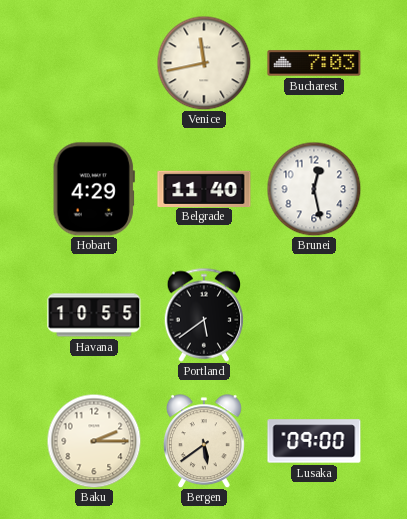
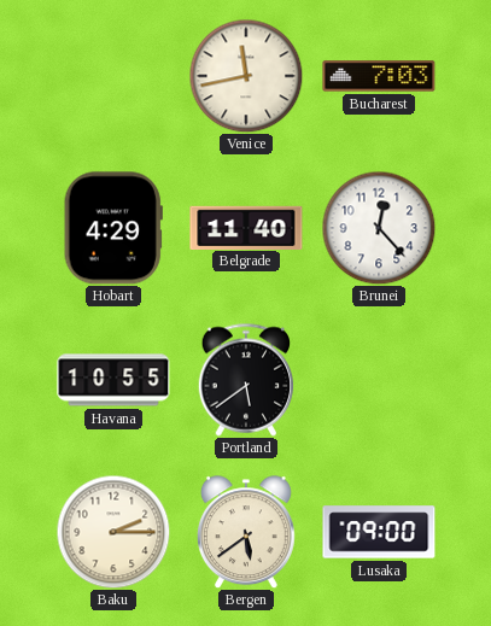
Brunei: 12:28 -> 12:23 (379, 228)
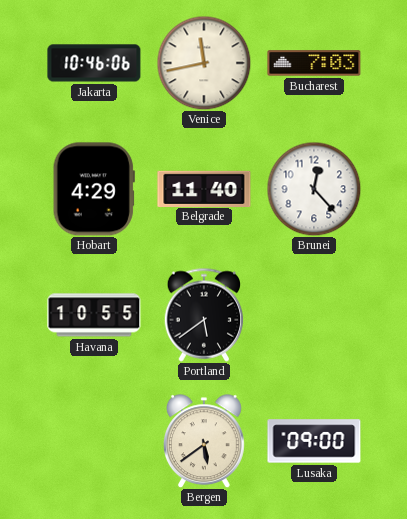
Jakarta: none -> 10:46 (94, 63)
Baku: 2:15 -> none (113, 532)
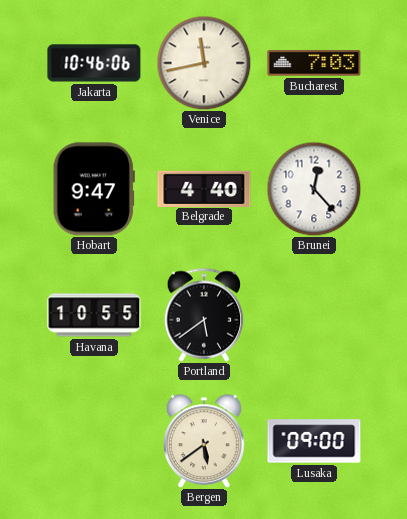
Hobart: 4:29 -> 9:47 (94, 189)
Belgrade: 11:40 -> 4:40 (204, 188)
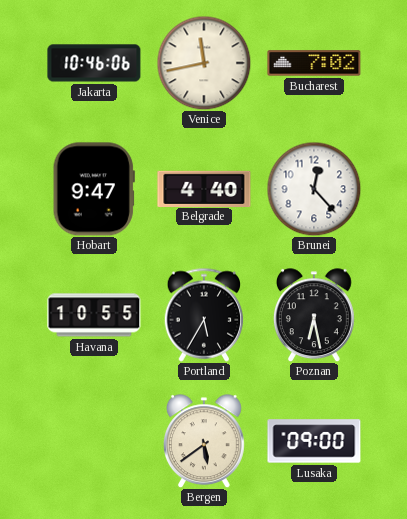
Bucharest: 7:03 -> 7:02 (314, 63)
Portland: 5:39 -> 5:35 (204, 315)
Poznan: none -> 6:28 (314, 315)
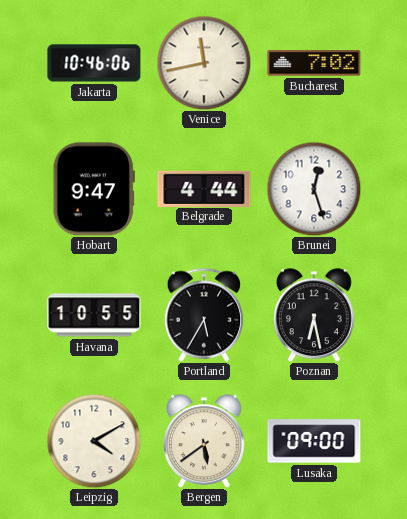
Belgrade: 4:40 -> 4:44 (204, 188)
Brunei: 12:23 -> 12:27 (314, 189)
Leipzig: none -> 4:10 (94, 441)
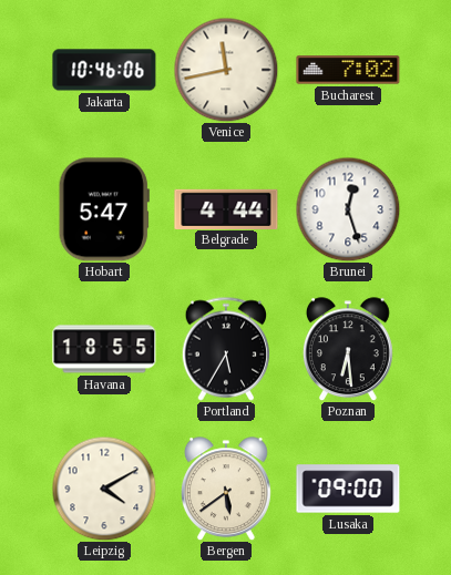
Hobart: 9:47 -> 5:47 (104, 209)
Havana: 10:55 -> 18:55 (104, 349)
Poznan: 6:28 -> 6:29 (348, 349)
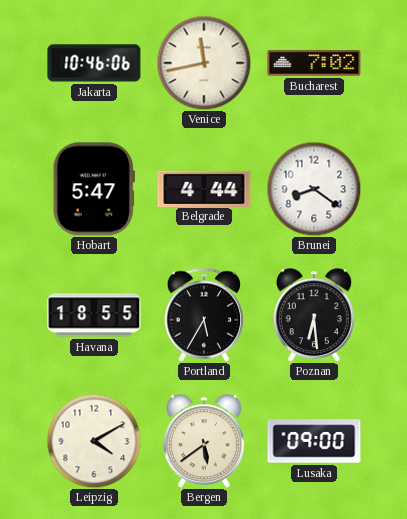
Brunei: 12:27 -> 8:21 (314, 189)
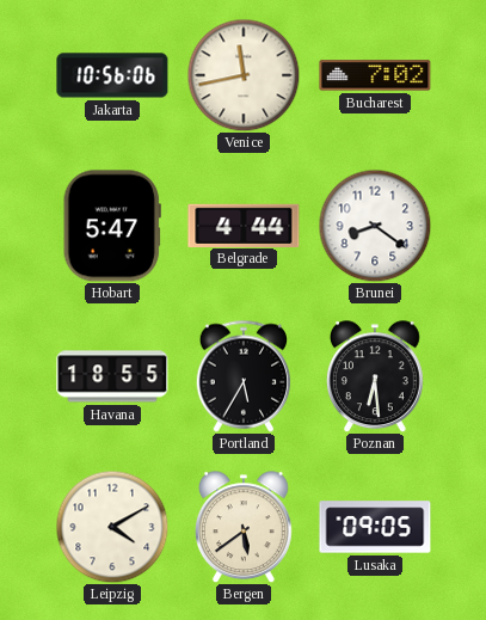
Jakarta: 10:46 -> 10:56 (112, 75)
Lusaka: 09:00 -> 09:05 (375, 527)
